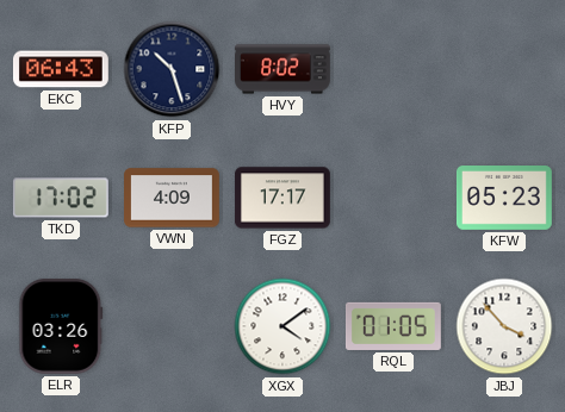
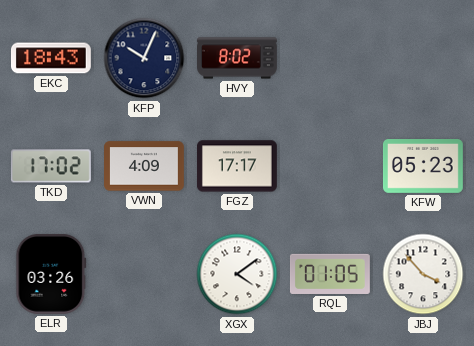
EKC: 06:43 -> 18:43 (51, 58)
KFP: 10:27 -> 10:04 (144, 58)
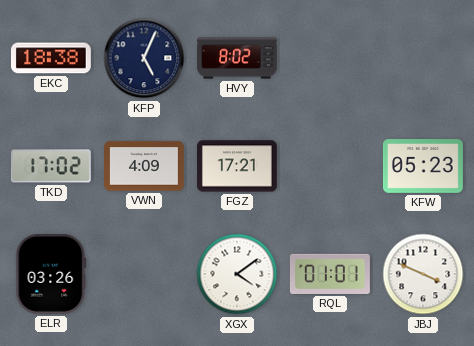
EKC: 18:43 -> 18:38 (51, 58)
KFP: 10:04 -> 5:04 (144, 58)
FGZ: 17:17 -> 17:21 (238, 166)
RQL: 01:05 -> 01:01 (330, 274)
JBJ: 3:53 -> 3:49 (423, 274)
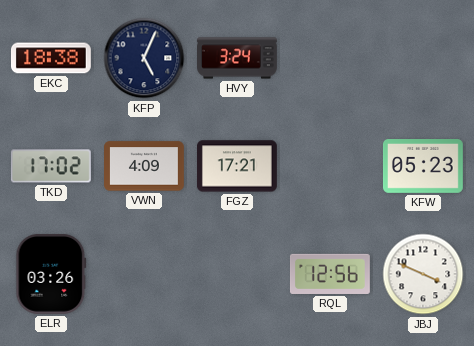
HVY: 8:02 -> 3:24 (238, 58)
XGX: 4:09 -> none (237, 274)
RQL: 01:01 -> 12:56 (330, 274)
